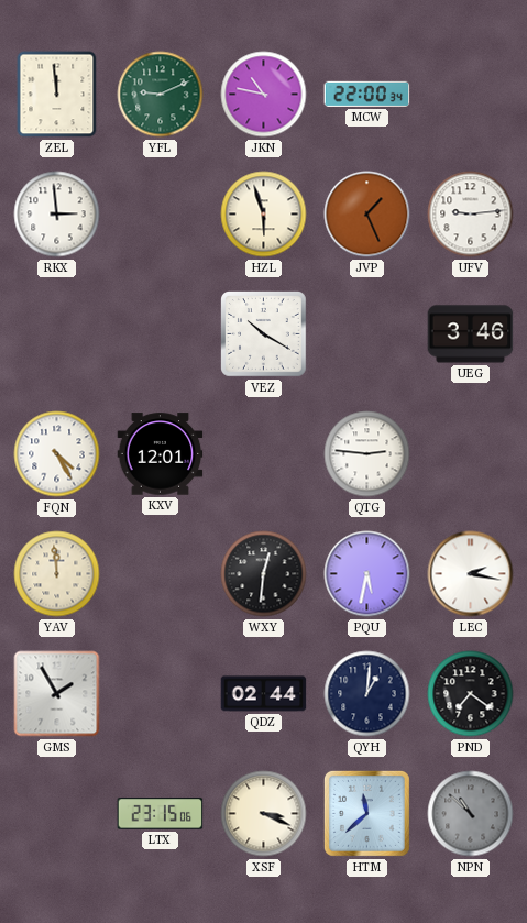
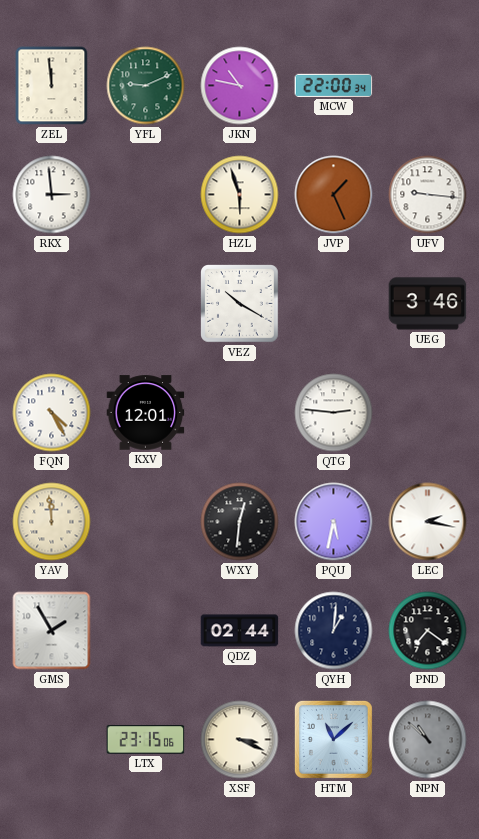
UFV: 9:14 -> 9:16 (428, 195)
HTM: 11:38 -> 11:08 (333, 739)
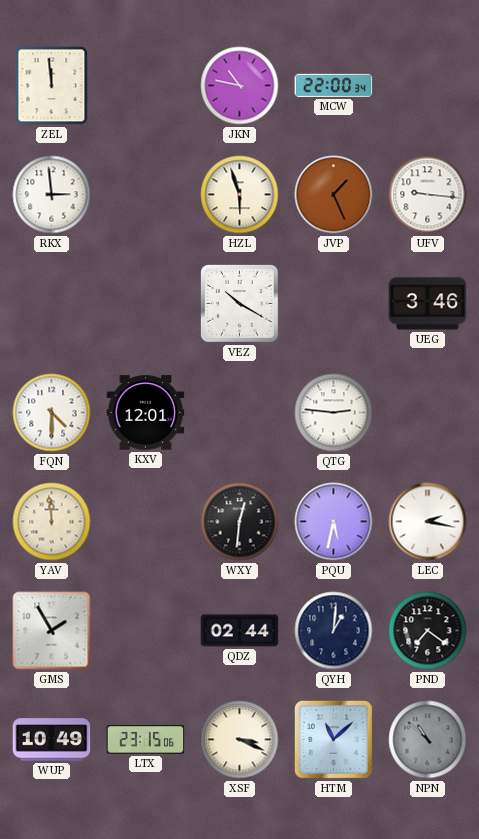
YFL: 9:11 -> none (146, 86)
FQN: 4:25 -> 4:30 (52, 413)
WUP: none -> 10:49 (52, 740)
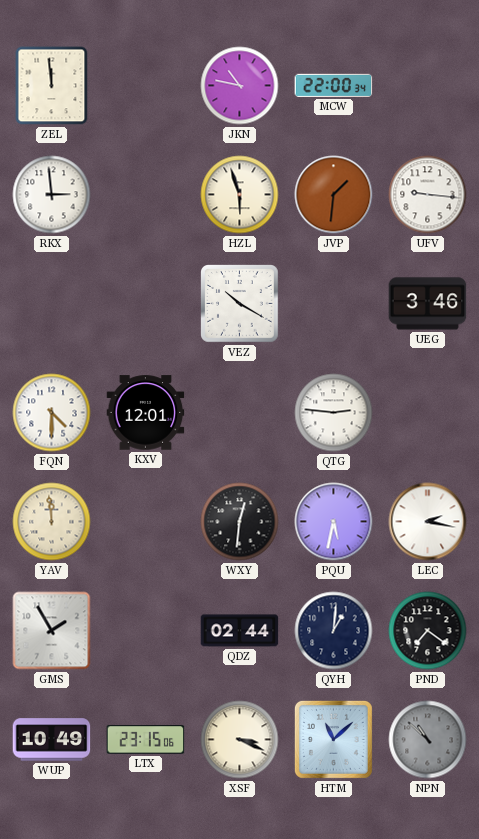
JVP: 1:26 -> 1:31 (334, 195)
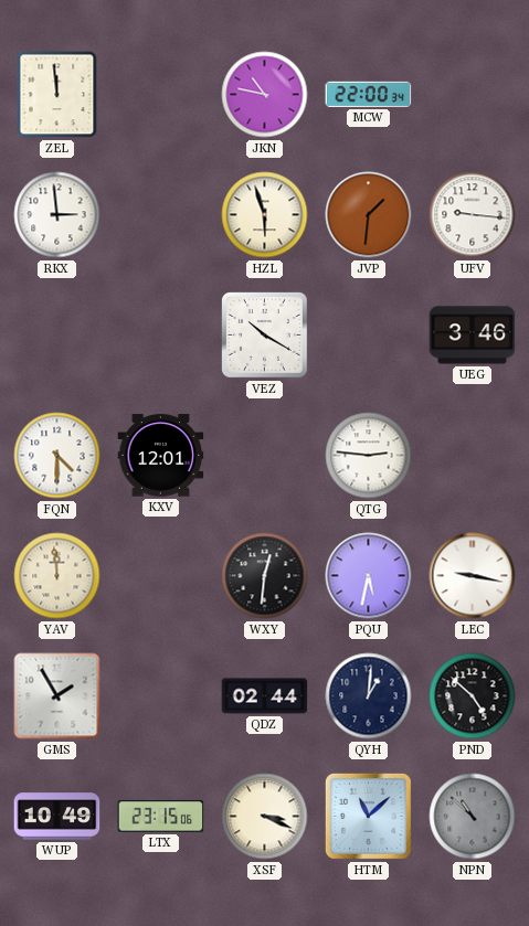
LEC: 2:17 -> 9:17 (473, 576)
PND: 7:21 -> 4:52 (473, 696)
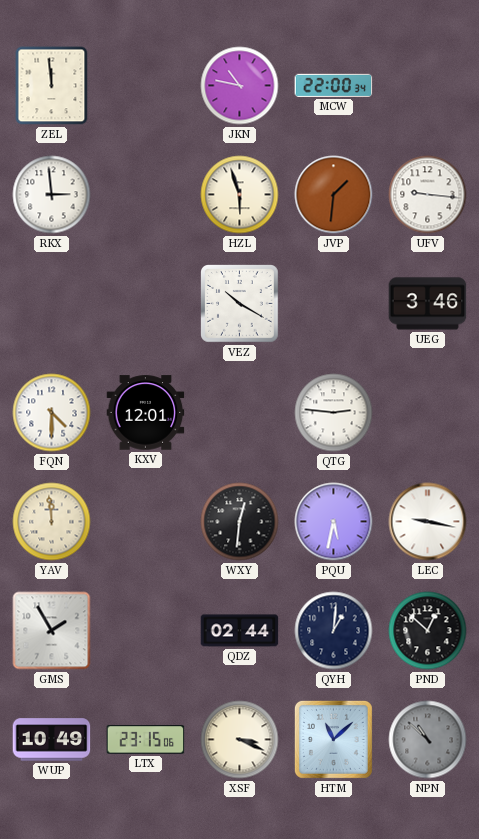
PND: 4:52 -> 12:52 (428, 631)
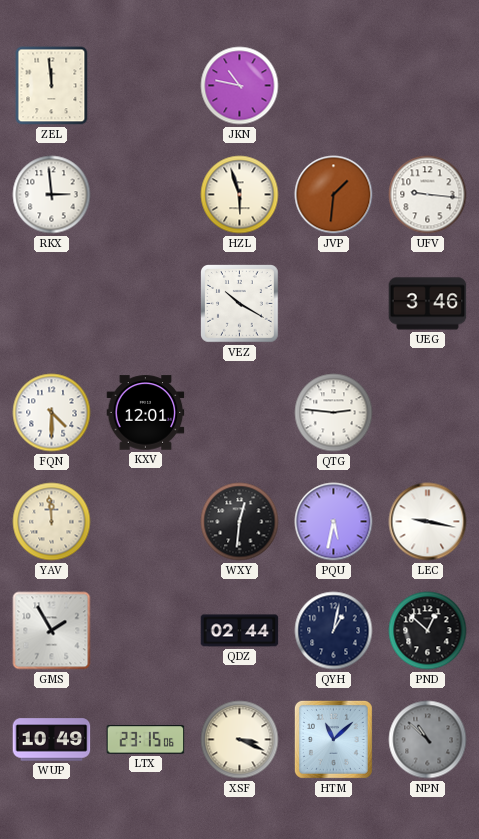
MCW: 22:00 -> none (334, 85)
QYH: 1:01 -> 1:02 (334, 631)
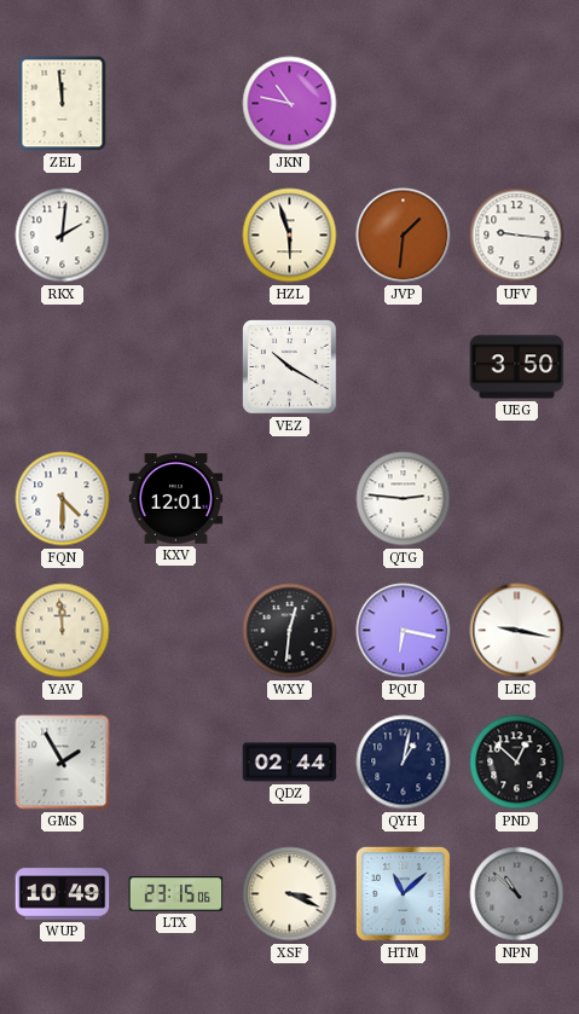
RKX: 2:59 -> 2:01 (63, 236)
UEG: 3:46 -> 3:50 (517, 367)
PQU: 5:32 -> 6:17 (404, 631)
